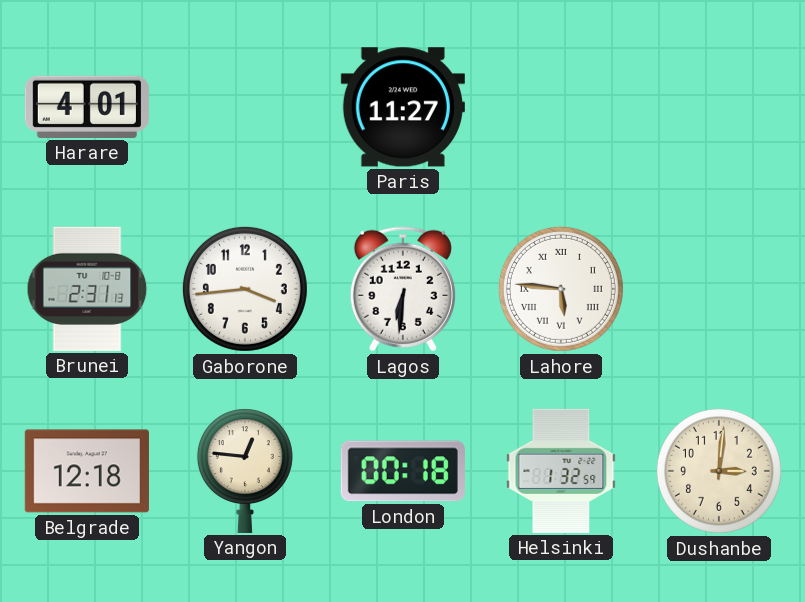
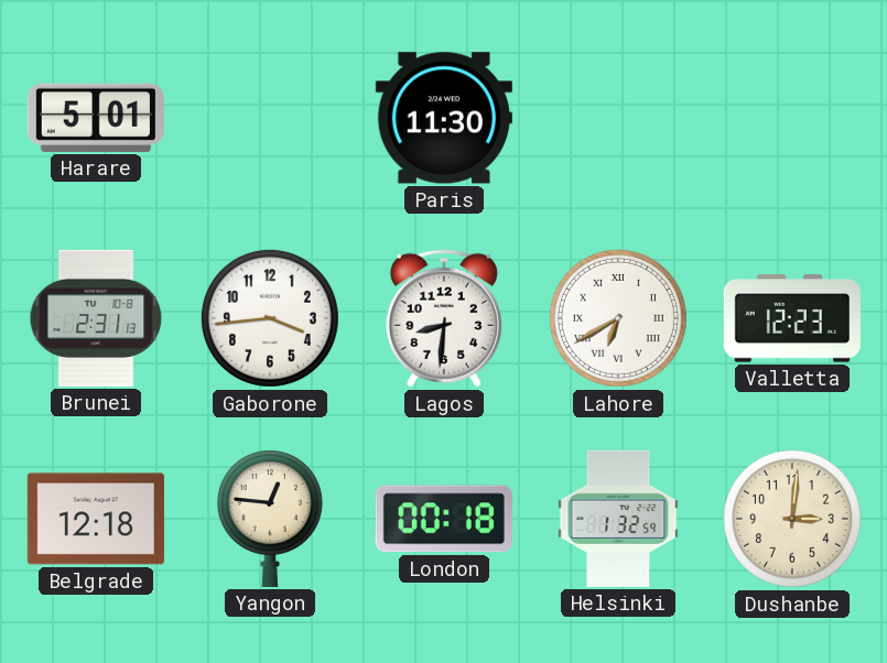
Harare: 4:01 -> 5:01 (96, 118)
Paris: 11:27 -> 11:30 (444, 118)
Lagos: 6:31 -> 8:31 (444, 318)
Lahore: 5:46 -> 6:40 (618, 318)
Valletta: none -> 12:23 (792, 318)
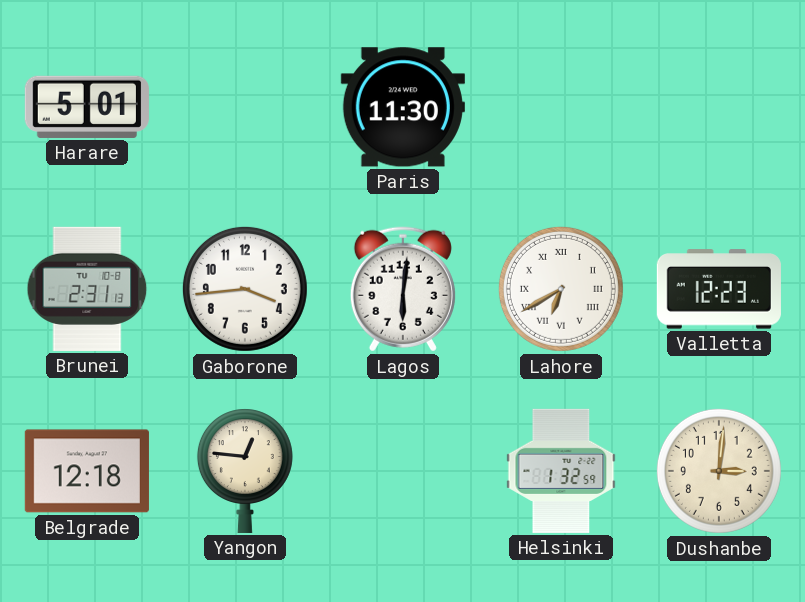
Lagos: 8:31 -> 6:01 (403, 289)
London: 00:18 -> none (444, 519)
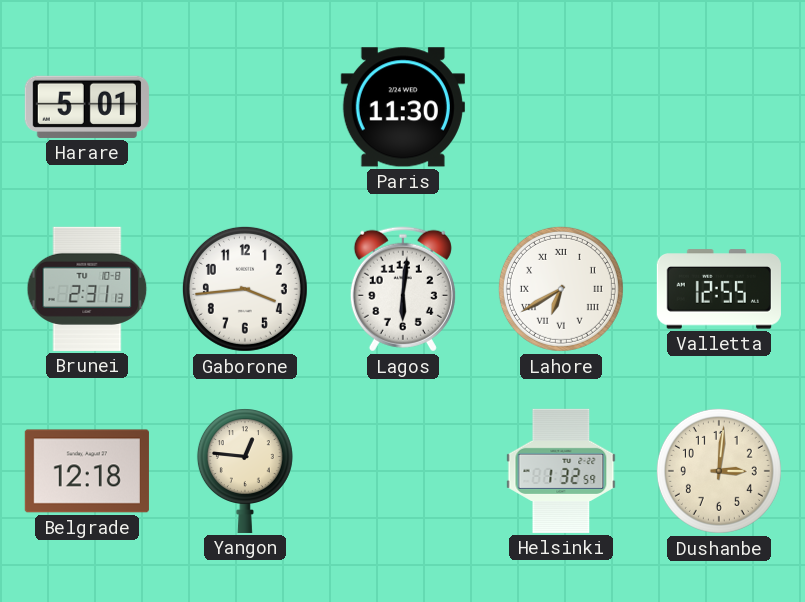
Valletta: 12:23 -> 12:55 (719, 289)
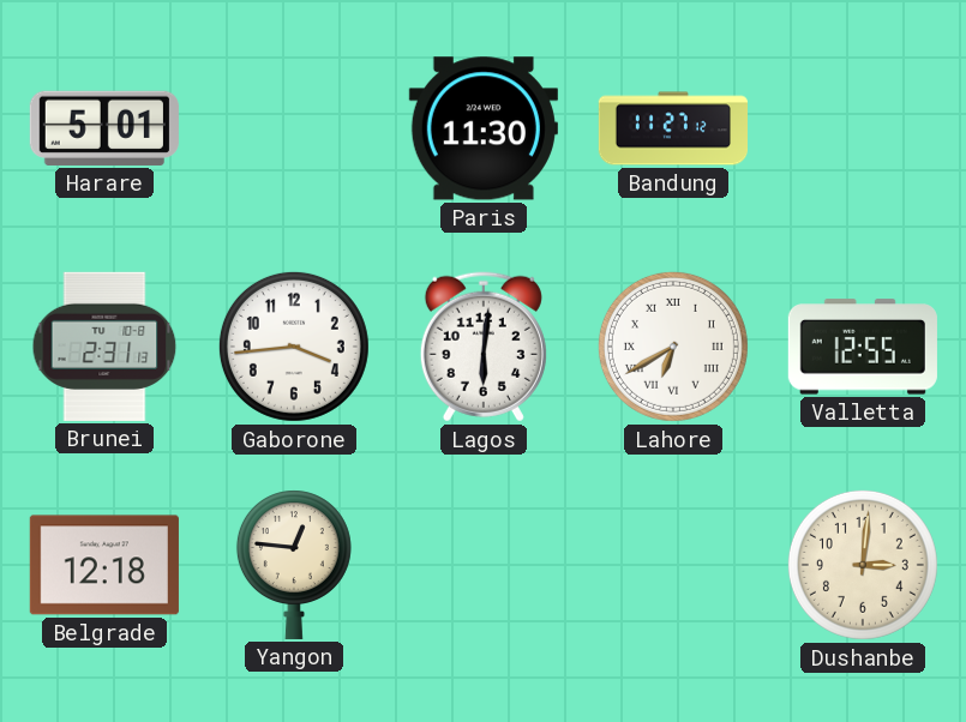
Bandung: none -> 11:27 (672, 128)
Helsinki: 1:32 -> none (561, 471)
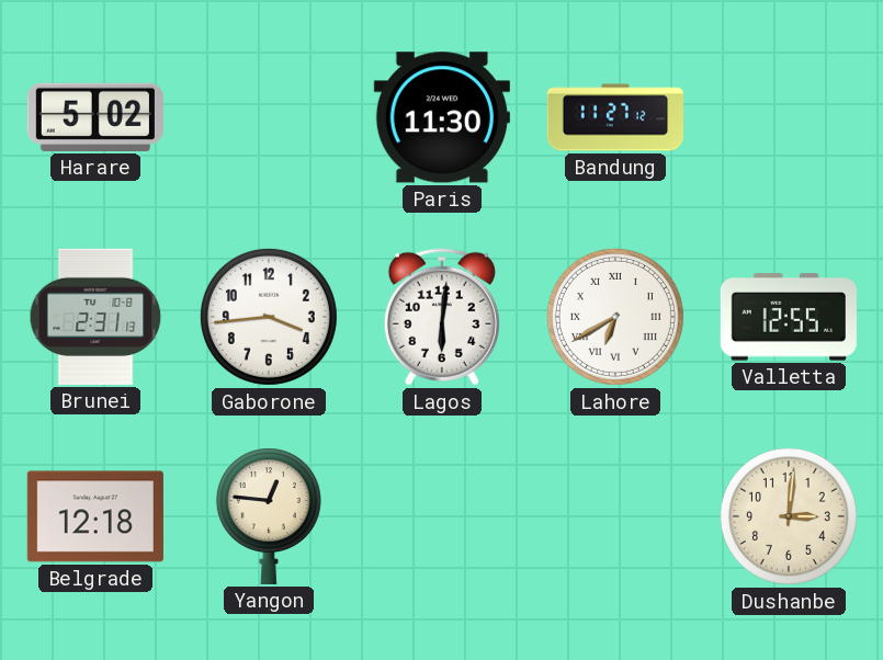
Harare: 5:01 -> 5:02 (95, 117)
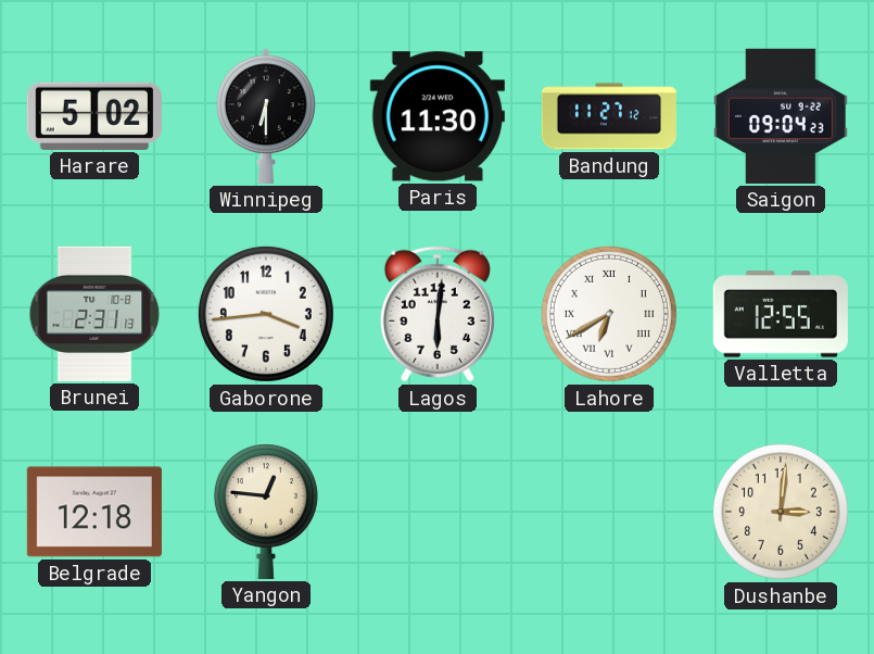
Winnipeg: none -> 6:30 (267, 116)
Saigon: none -> 09:04 (781, 116)
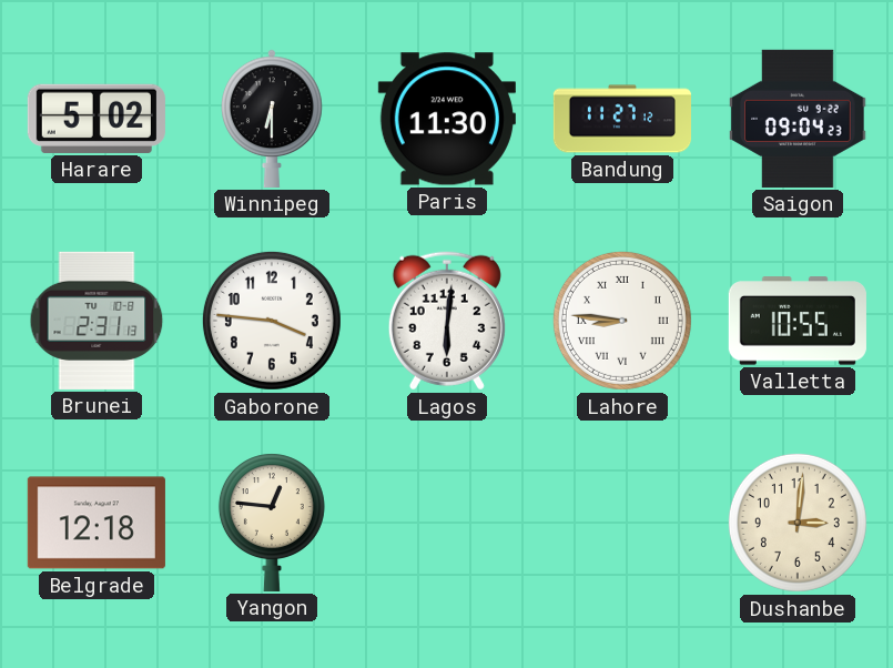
Gaborone: 3:44 -> 3:46 (272, 321)
Lahore: 6:40 -> 8:46 (622, 321)
Valletta: 12:55 -> 10:55 (798, 321)
